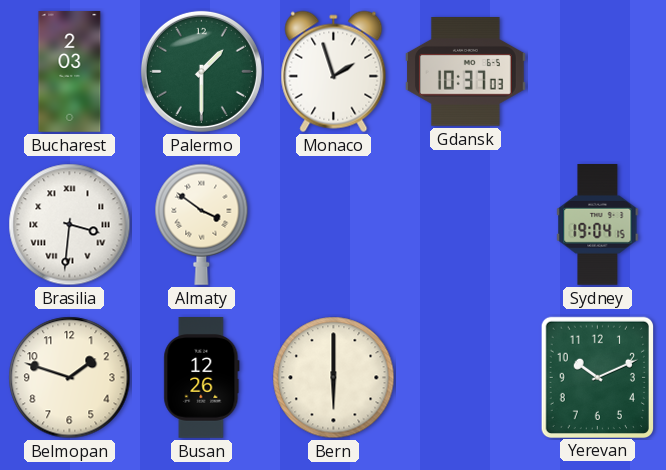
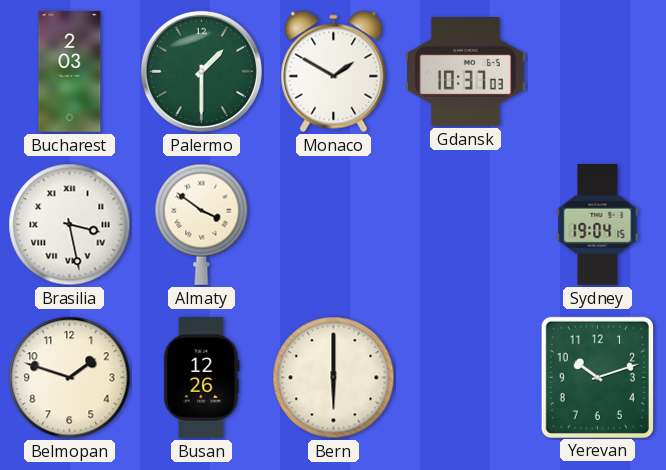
Monaco: 1:57 -> 1:50 (334, 72)
Brasilia: 3:31 -> 3:28 (70, 225)
Yerevan: 10:11 -> 10:12 (597, 377)
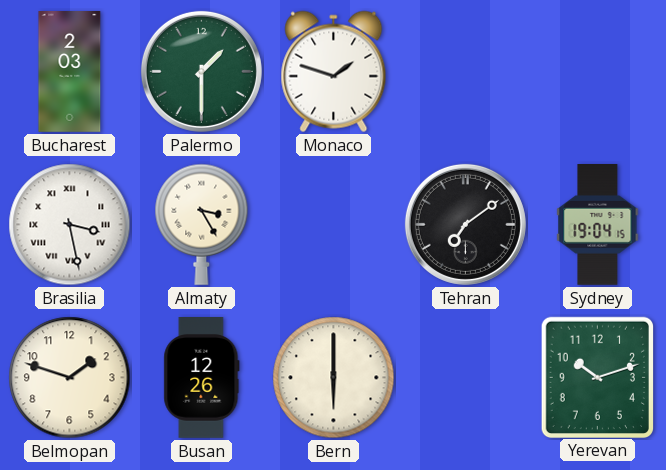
Monaco: 1:50 -> 1:48 (334, 72)
Gdansk: 10:37 -> none (466, 72)
Almaty: 3:51 -> 3:25 (202, 224)
Tehran: none -> 7:09 (465, 224)
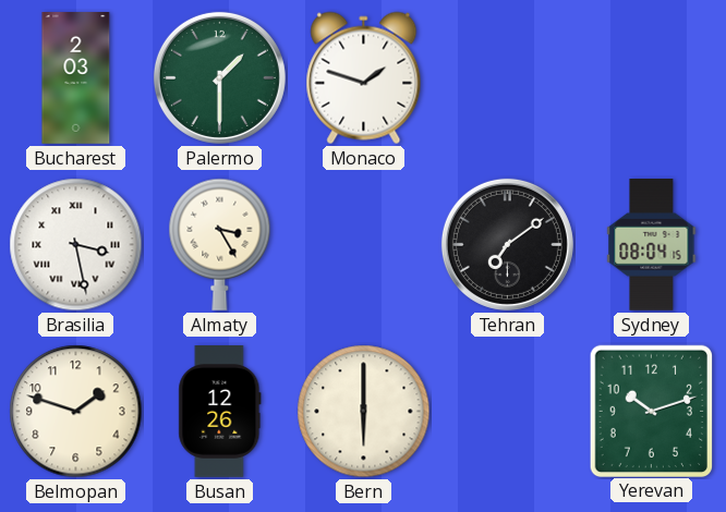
Sydney: 19:04 -> 08:04 (652, 245)
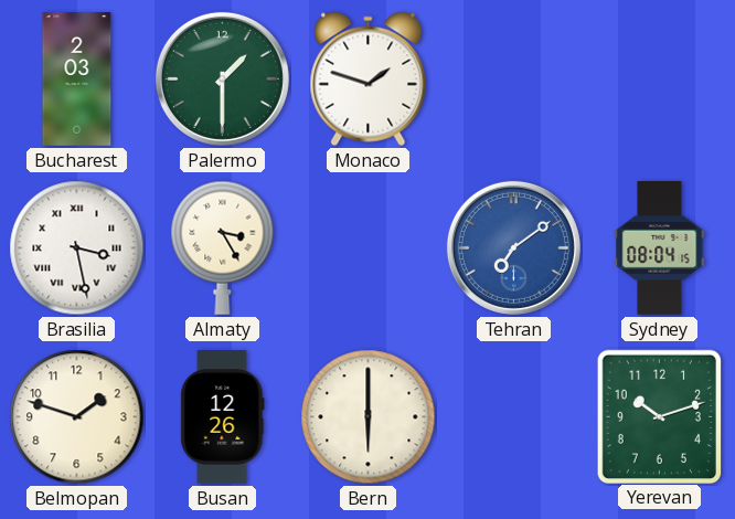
Tehran dial: black -> blue (513, 247)
